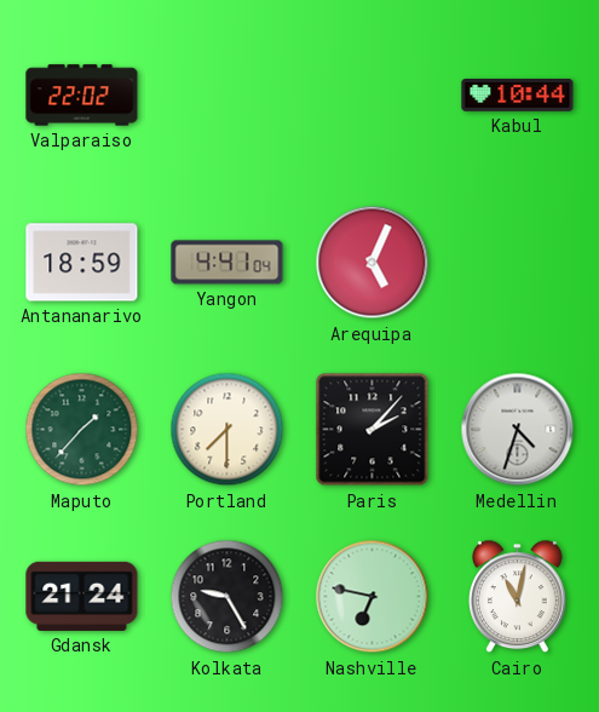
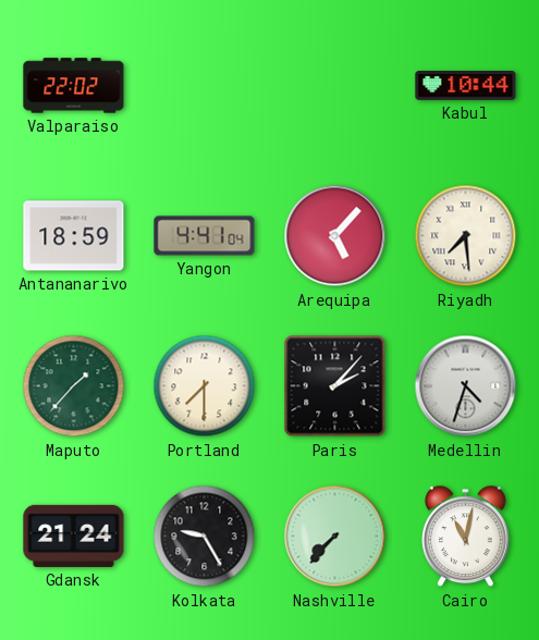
Arequipa: 5:04 -> 5:07 (335, 236)
Riyadh: none -> 7:29 (466, 236)
Nashville: 6:47 -> 7:37 (335, 537)
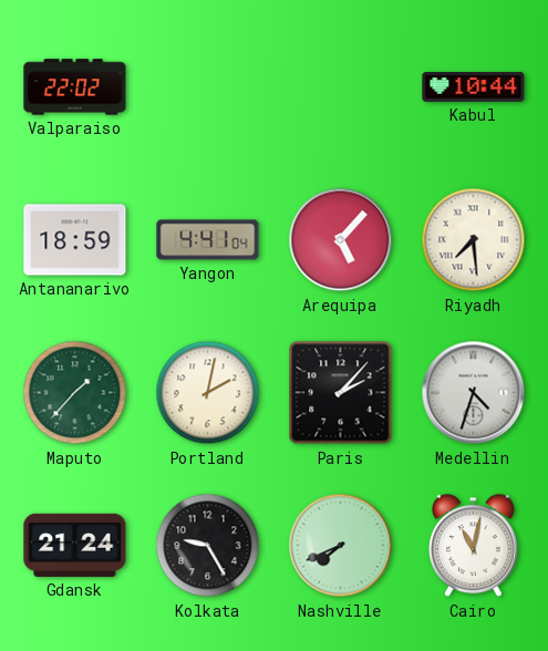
Portland: 7:30 -> 2:02 (208, 393)
Nashville: 7:37 -> 7:41 (341, 546)
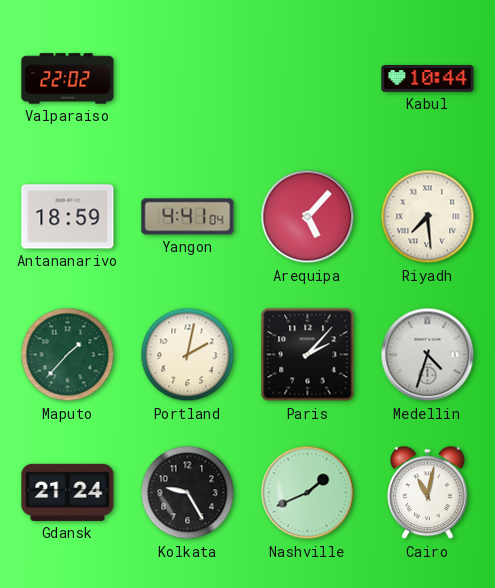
Nashville: 7:41 -> 1:41 (308, 493)
